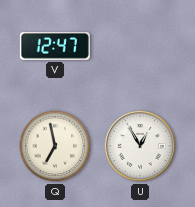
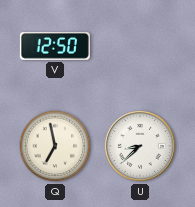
V: 12:47 -> 12:50 (55, 46)
U: 12:55 -> 8:38 (140, 146)
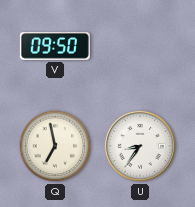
V: 12:50 -> 09:50 (55, 46)
U: 8:38 -> 8:36 (140, 146)
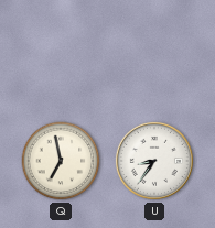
V: 09:50 -> none (55, 46)
